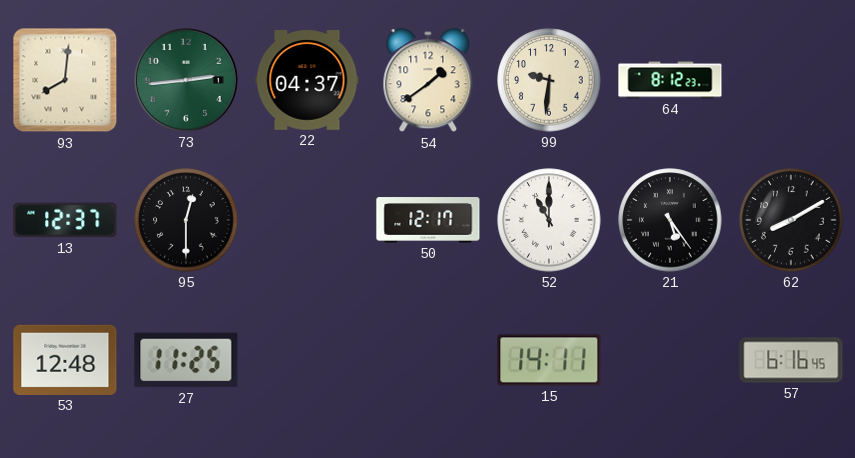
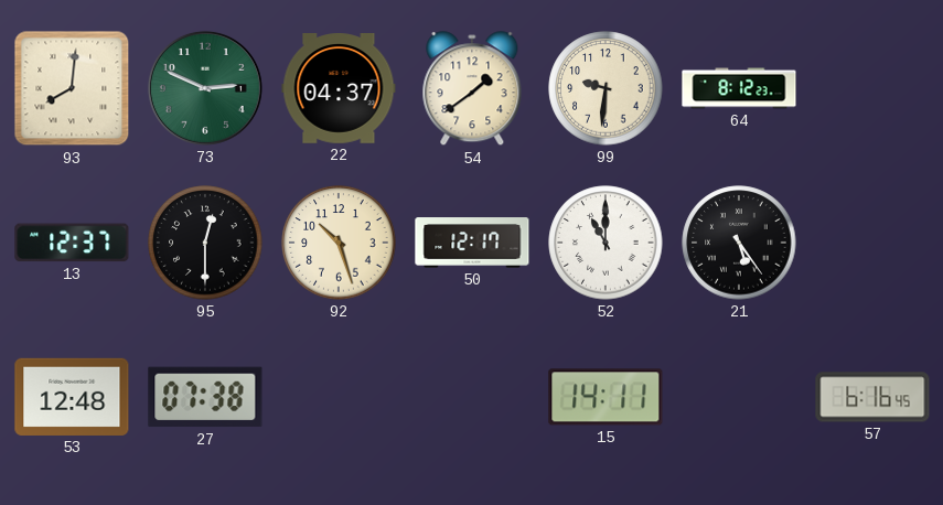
73: 2:44 -> 2:49 (205, 88)
92: none -> 10:27 (339, 243)
62: 8:10 -> none (791, 220)
27: 11:25 -> 07:38 (205, 397)
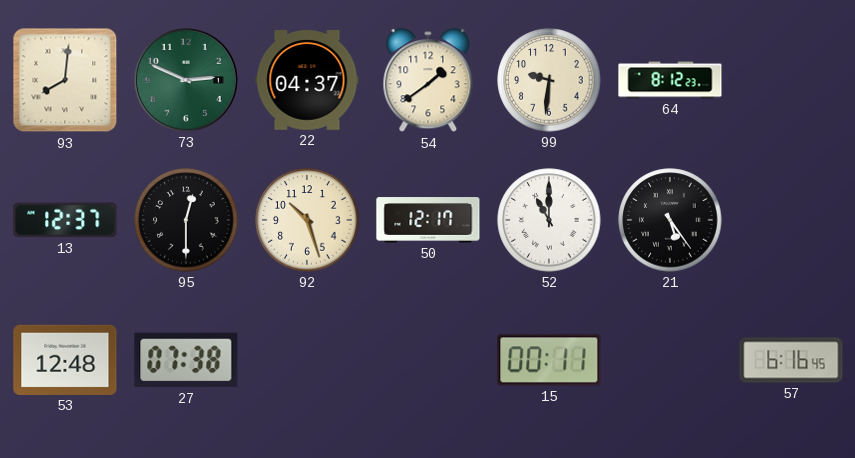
15: 14:11 -> 00:11 (549, 360)
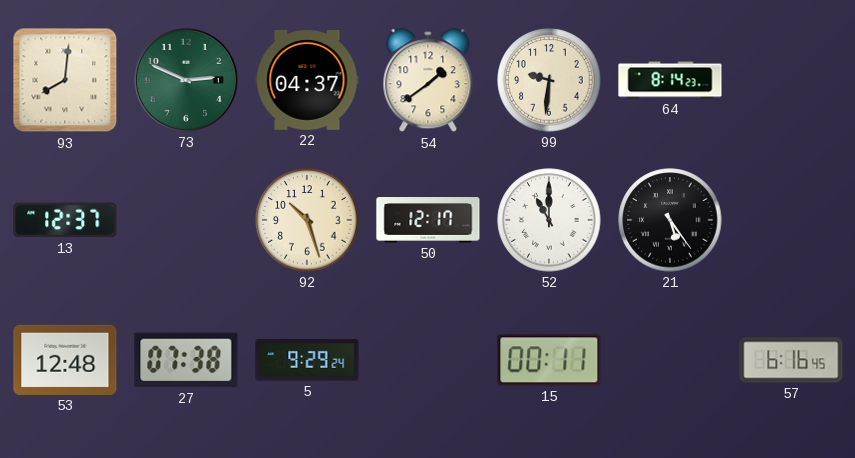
64: 8:12 -> 8:14 (670, 80)
95: 12:30 -> none (186, 220)
5: none -> 9:29 (307, 360)
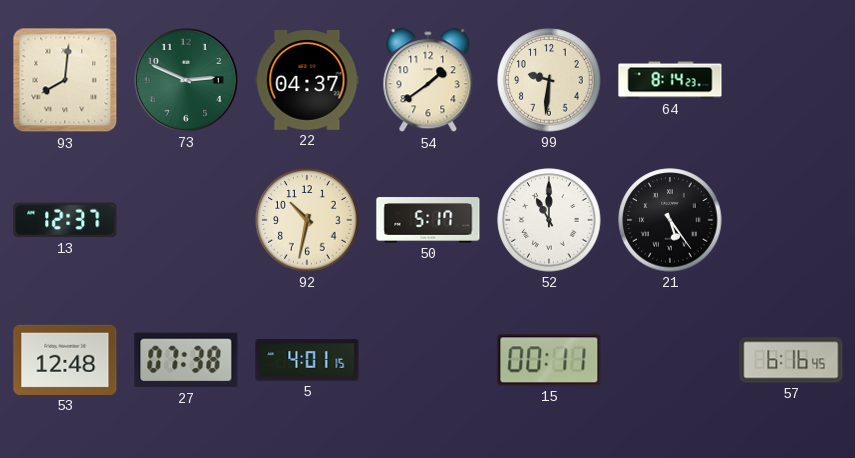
92: 10:27 -> 10:32 (307, 220)
50: 12:17 -> 5:17 (428, 220)
5: 9:29 -> 4:01 (307, 360)
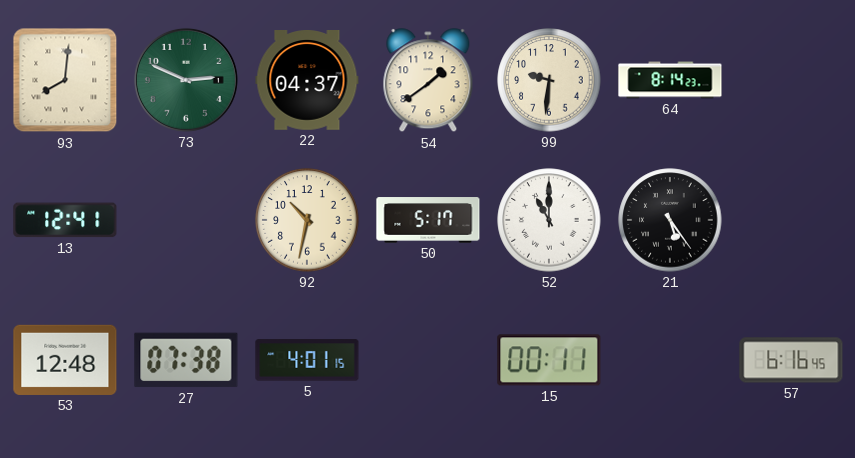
13: 12:37 -> 12:41 (65, 220)
